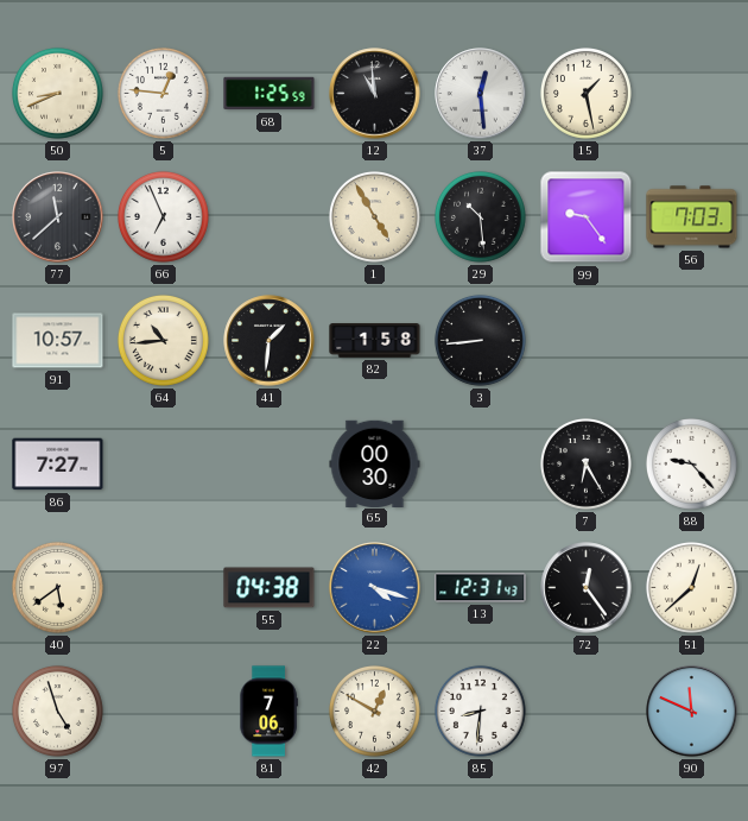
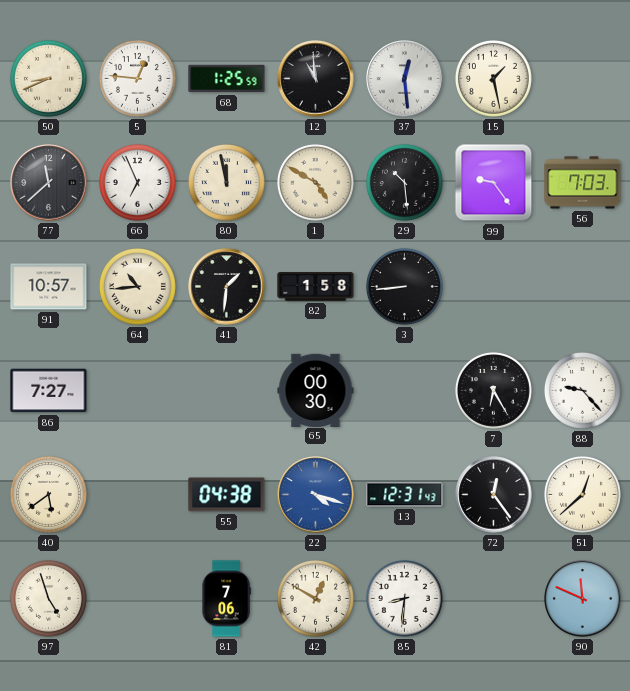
80: none -> 11:58 (226, 182)
1: 4:55 -> 4:50 (315, 182)
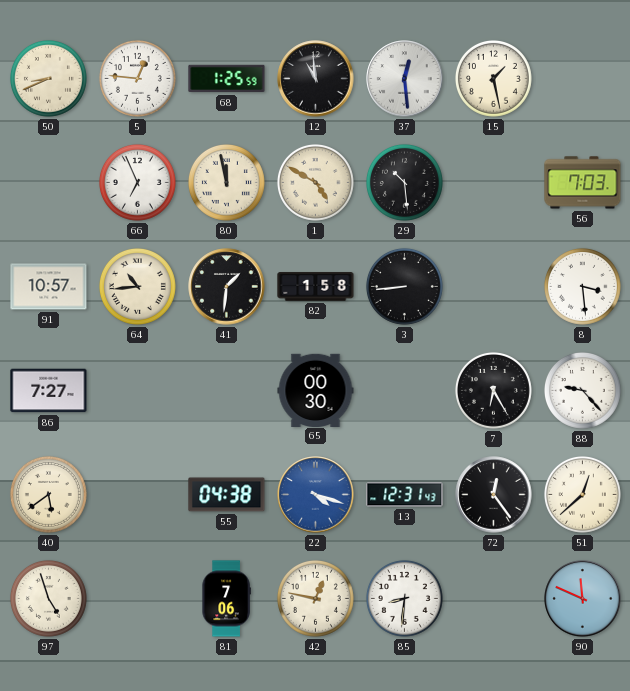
77: 11:38 -> none (49, 183)
99: 9:24 -> none (494, 183)
8: none -> 3:29 (582, 286)
42: 12:50 -> 12:47 (315, 598)
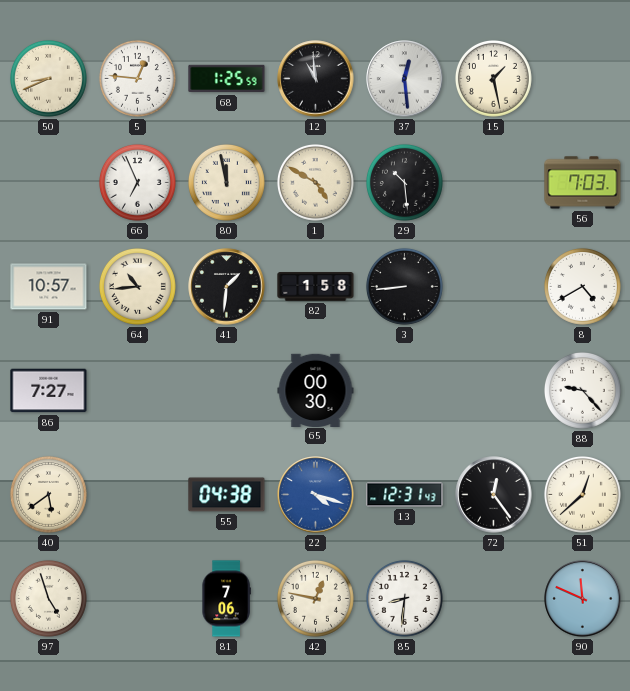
8: 3:29 -> 4:40 (582, 286)
7: 6:25 -> none (493, 390)
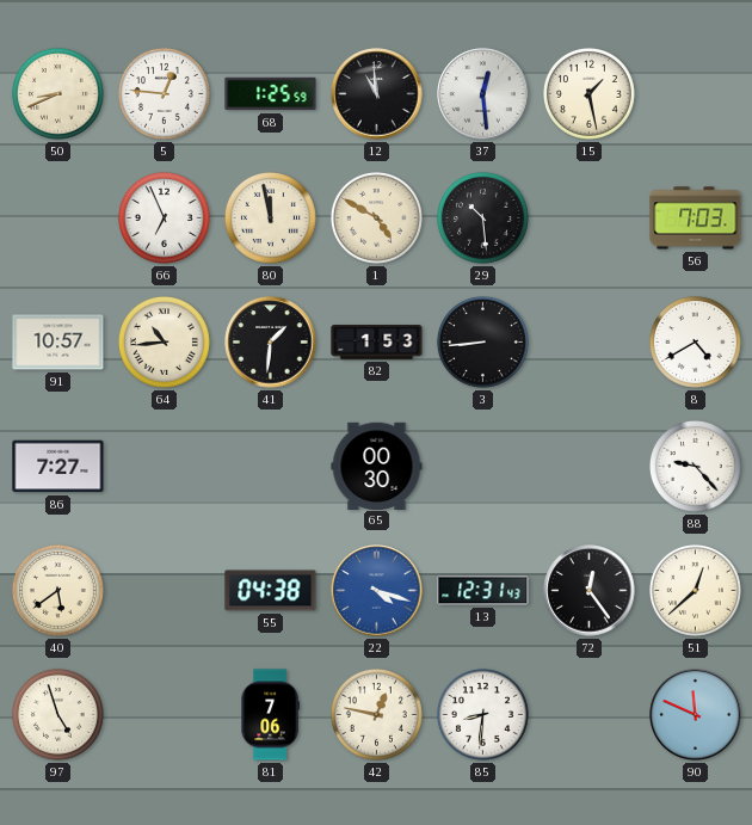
82: 1:58 -> 1:53 (377, 343)
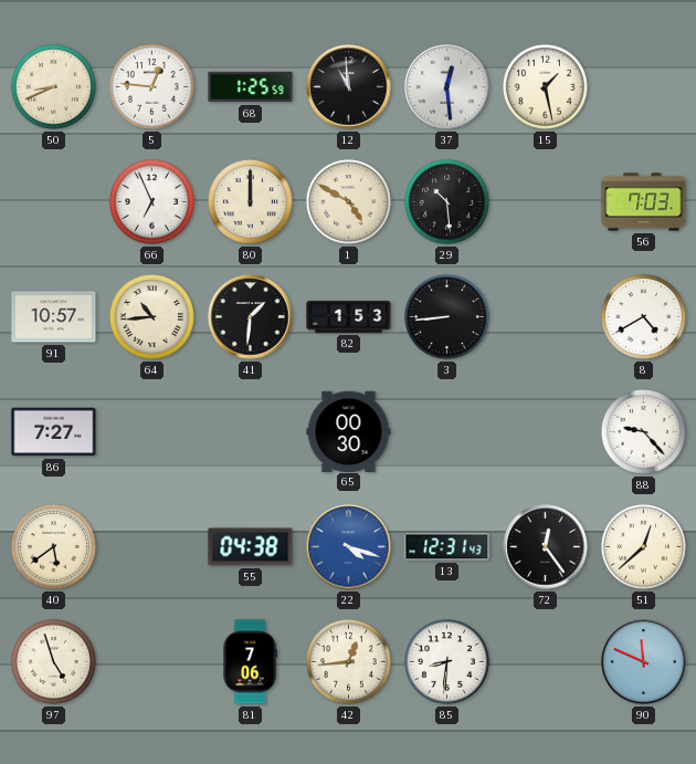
80: 11:58 -> 12:00 (250, 201)
42: 12:47 -> 12:44 (348, 661)
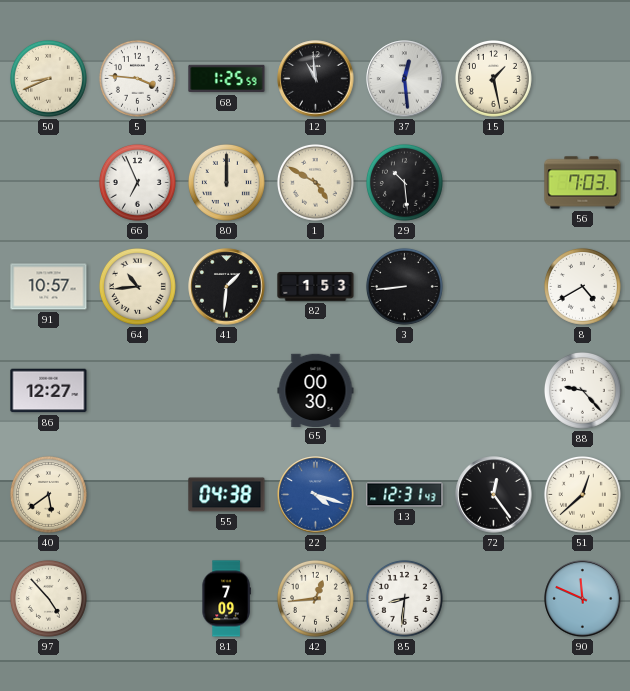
5: 12:46 -> 3:46 (137, 78)
86: 7:27 -> 12:27 (49, 391)
97: 4:57 -> 4:53 (48, 598)
81: 7:06 -> 7:09 (226, 599)
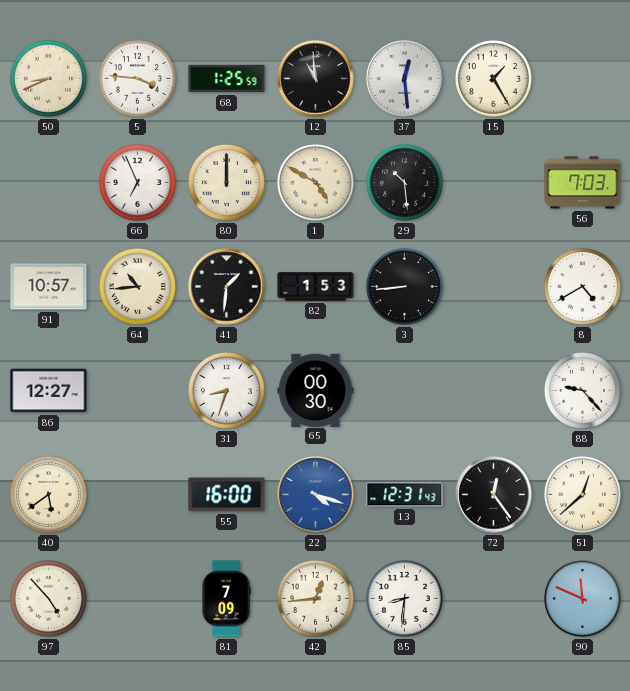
15: 1:28 -> 1:25 (493, 78)
31: none -> 8:33 (226, 390)
55: 04:38 -> 16:00 (227, 495)
